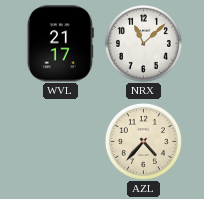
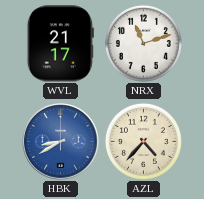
NRX: 11:08 -> 11:12 (143, 43)
HBK: none -> 8:40 (61, 142)
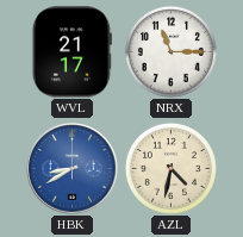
NRX: 11:12 -> 11:15 (170, 51)
AZL: 4:37 -> 4:32 (170, 168)
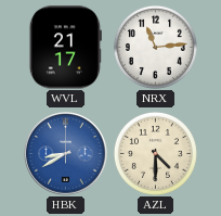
NRX: 11:15 -> 11:14 (155, 47)
AZL: 4:32 -> 4:30 (155, 153)
